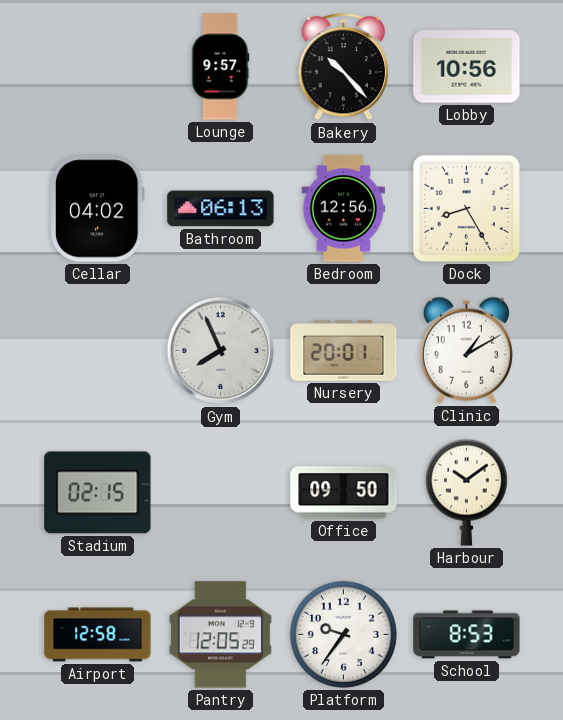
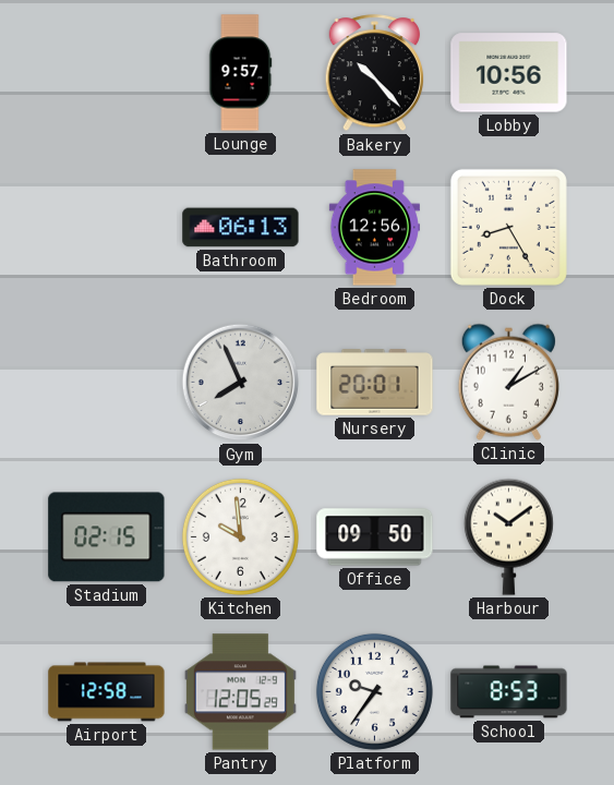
Cellar: 04:02 -> none (97, 209)
Kitchen: none -> 9:59 (240, 536)
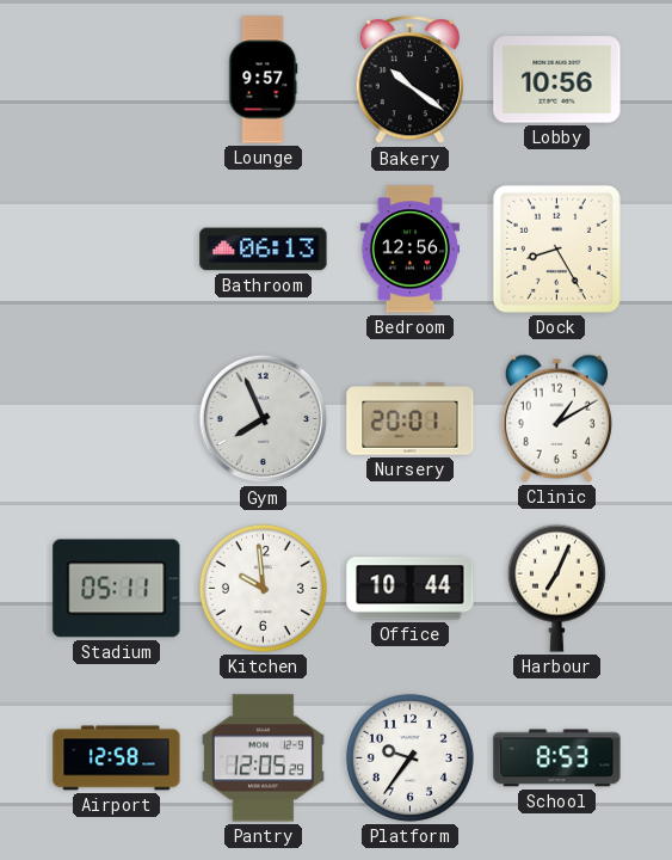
Bakery: 10:23 -> 10:21 (409, 80)
Stadium: 02:15 -> 05:11 (117, 589)
Office: 09:50 -> 10:44 (411, 589)
Harbour: 10:09 -> 7:04 (556, 588)
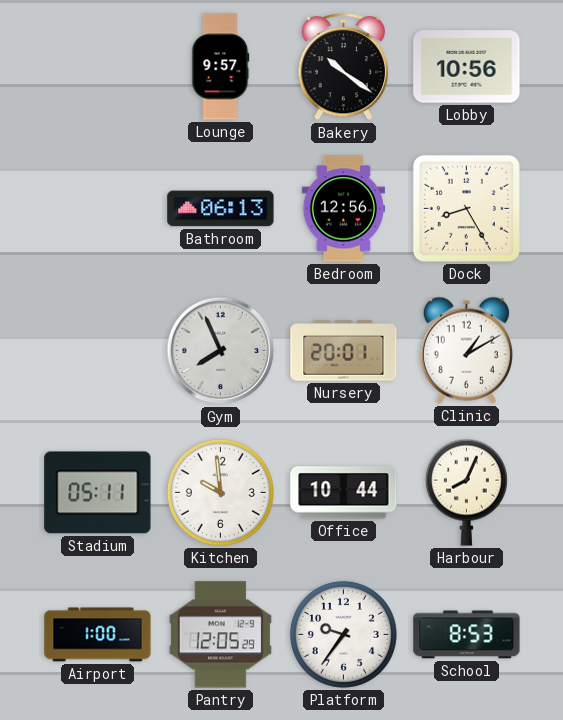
Harbour: 7:04 -> 8:04 (466, 492)
Airport: 12:58 -> 1:00 (98, 635)
